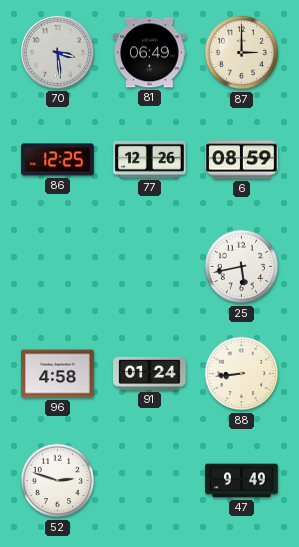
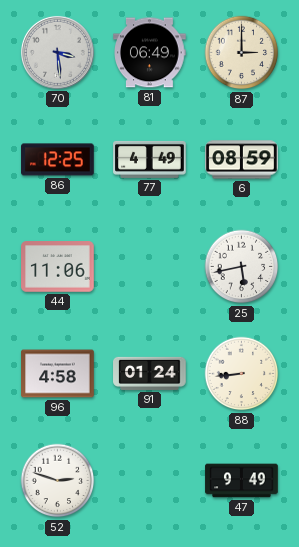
77: 12:26 -> 4:49 (150, 159)
44: none -> 11:06 (58, 267)
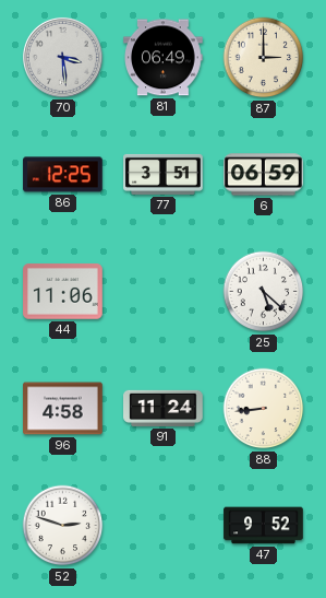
77: 4:49 -> 3:51 (164, 174)
6: 08:59 -> 06:59 (264, 175)
25: 5:43 -> 5:22 (264, 292)
91: 01:24 -> 11:24 (164, 408)
47: 9:49 -> 9:52 (264, 526)
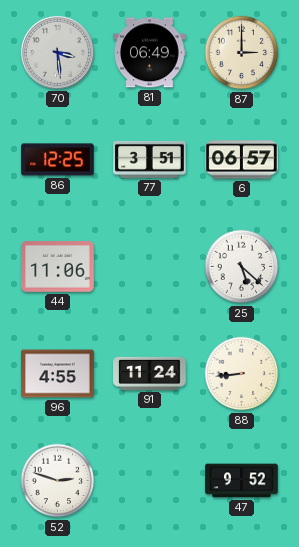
6: 06:59 -> 06:57 (242, 160)
96: 4:58 -> 4:55 (58, 374)
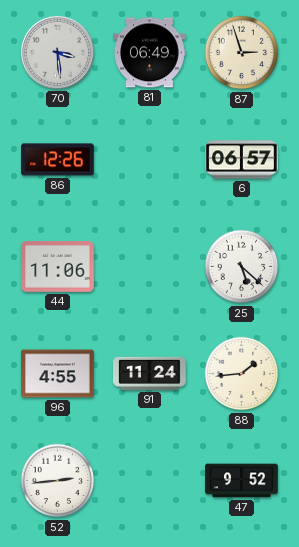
87: 3:00 -> 2:57 (242, 53)
86: 12:25 -> 12:26 (58, 160)
77: 3:51 -> none (150, 159)
88: 8:44 -> 1:44 (242, 374)
52: 2:48 -> 2:44 (58, 481)
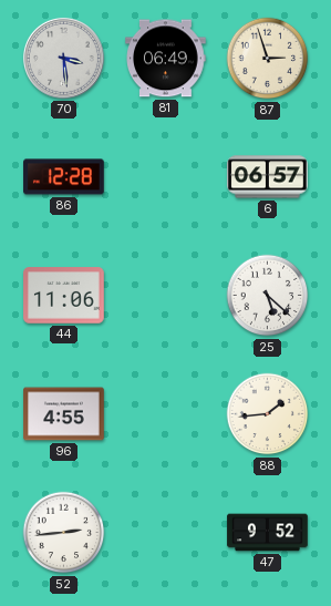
86: 12:26 -> 12:28 (64, 177)
91: 11:24 -> none (150, 373)
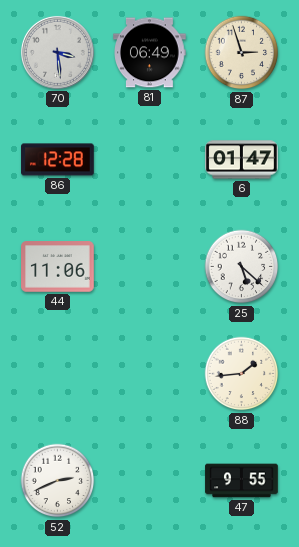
6: 06:57 -> 01:47 (242, 160)
96: 4:55 -> none (64, 414)
52: 2:44 -> 2:41 (58, 481)
47: 9:52 -> 9:55 (242, 481)
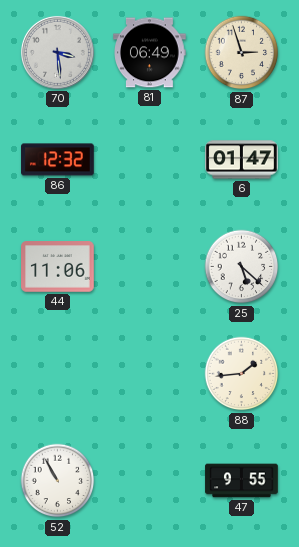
86: 12:28 -> 12:32 (58, 160)
52: 2:41 -> 10:55 (58, 481)
